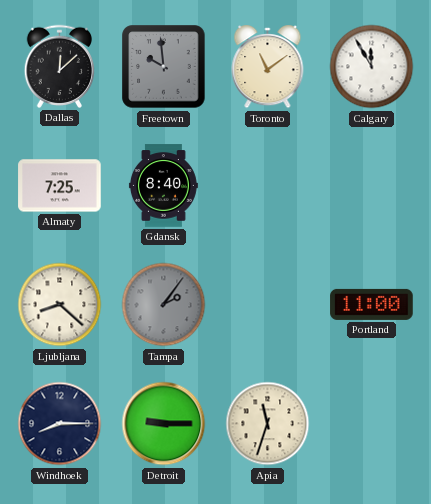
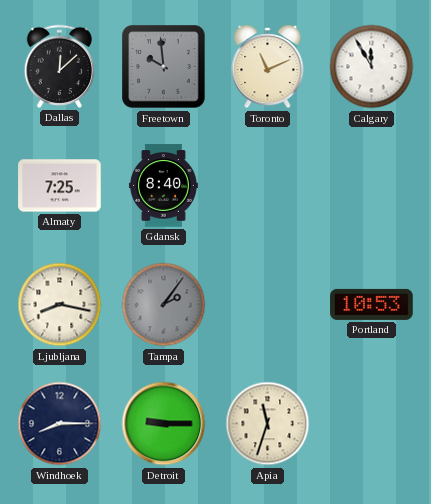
Toronto: 11:09 -> 11:11 (268, 68)
Ljubljana: 8:22 -> 8:17 (60, 305)
Portland: 11:00 -> 10:53 (372, 304)
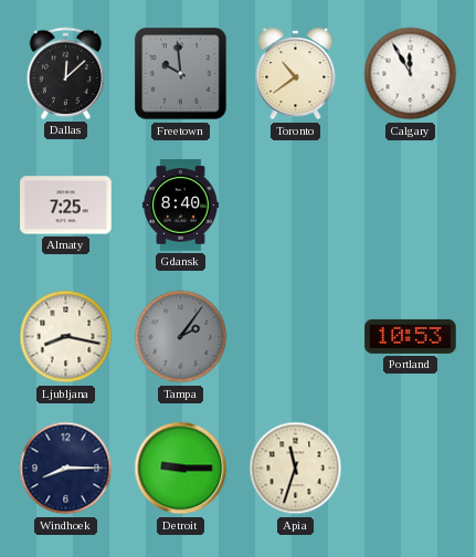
Toronto: 11:11 -> 10:39 (296, 75)
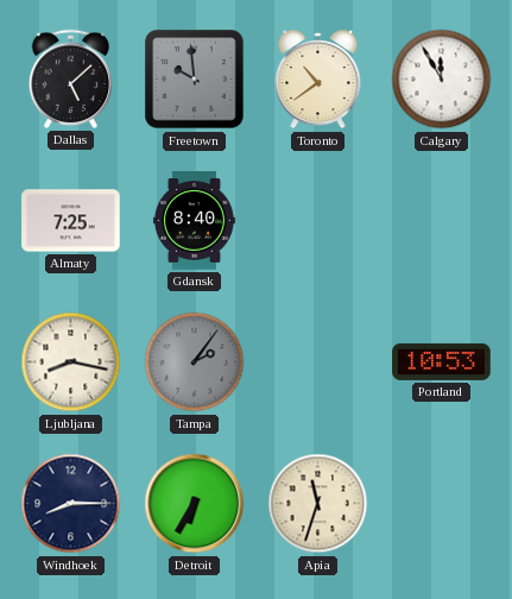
Dallas: 12:08 -> 5:08 (70, 78)
Detroit: 9:15 -> 6:35 (195, 504)
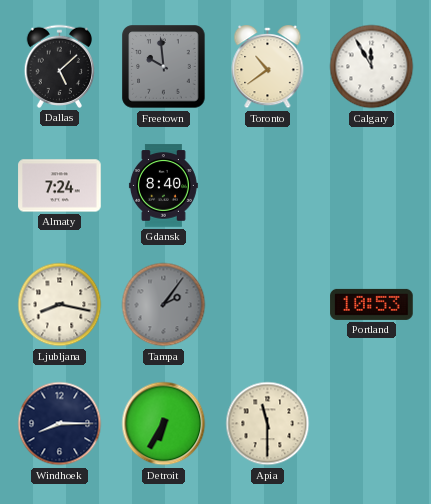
Almaty: 7:25 -> 7:24 (60, 186)
Apia: 11:33 -> 11:30 (268, 424)
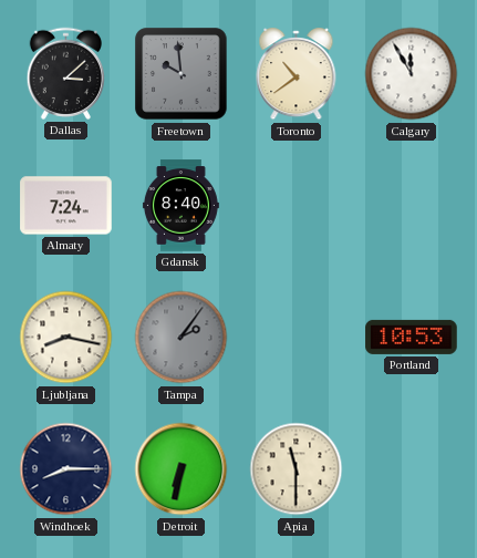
Dallas: 5:08 -> 3:08 (65, 73)
Detroit: 6:35 -> 6:32 (182, 469)
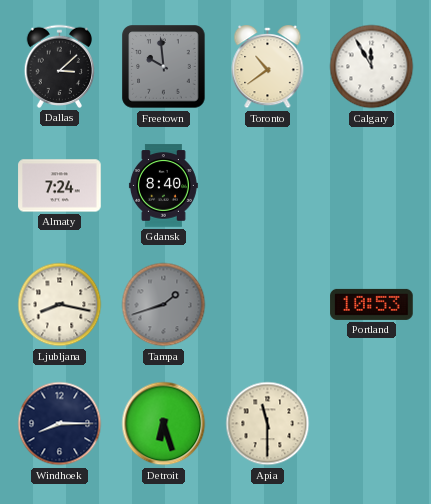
Tampa: 2:06 -> 1:42 (164, 305)
Detroit: 6:32 -> 6:27 (164, 424)
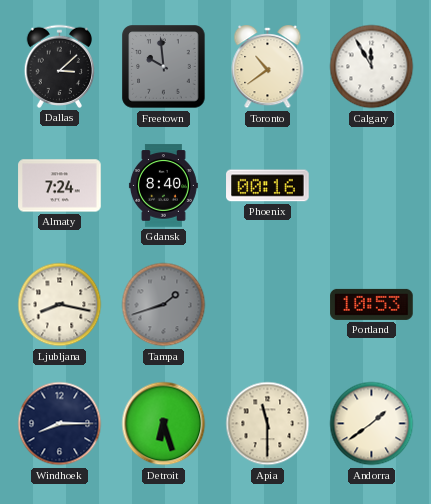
Phoenix: none -> 00:16 (268, 186)
Andorra: none -> 1:39 (372, 424)
